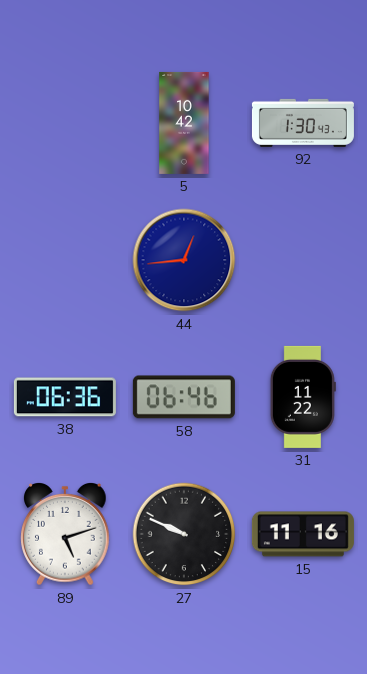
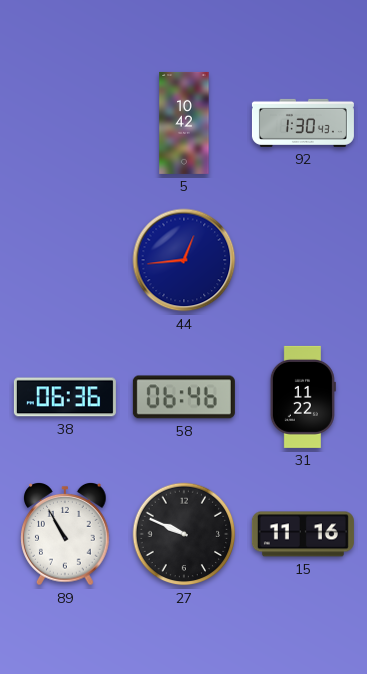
89: 5:12 -> 10:55 (65, 535)
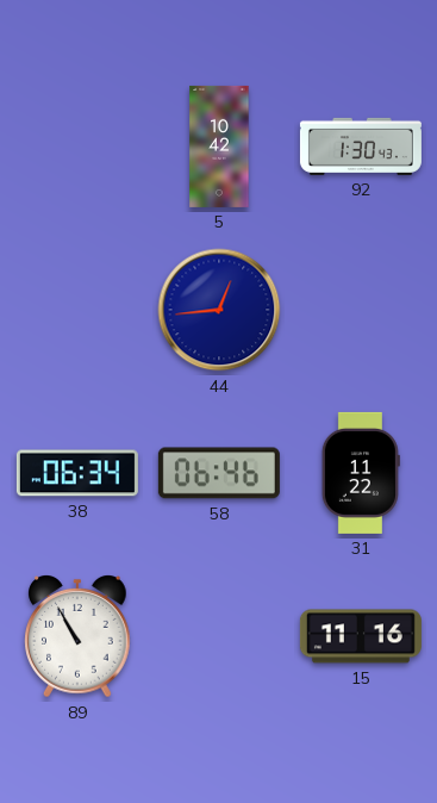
38: 06:36 -> 06:34 (77, 473)
27: 9:49 -> none (184, 534)
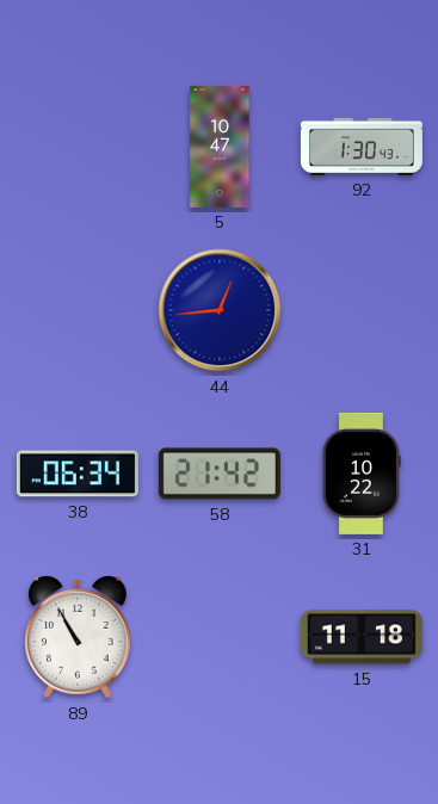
5: 10:42 -> 10:47 (220, 147)
58: 06:46 -> 21:42 (220, 474)
31: 11:22 -> 10:22 (362, 474)
15: 11:16 -> 11:18 (362, 637)
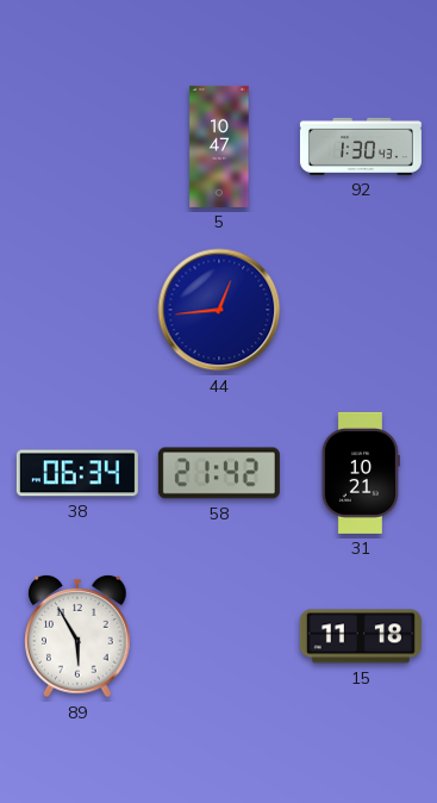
31: 10:22 -> 10:21 (361, 473)
89: 10:55 -> 5:55 (77, 637)
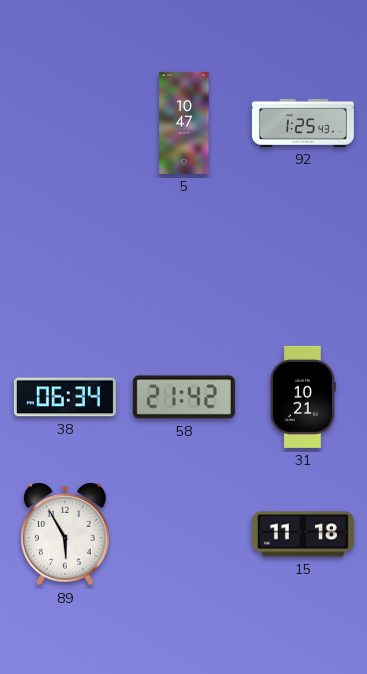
92: 1:30 -> 1:25 (303, 123)
44: 12:44 -> none (219, 310)
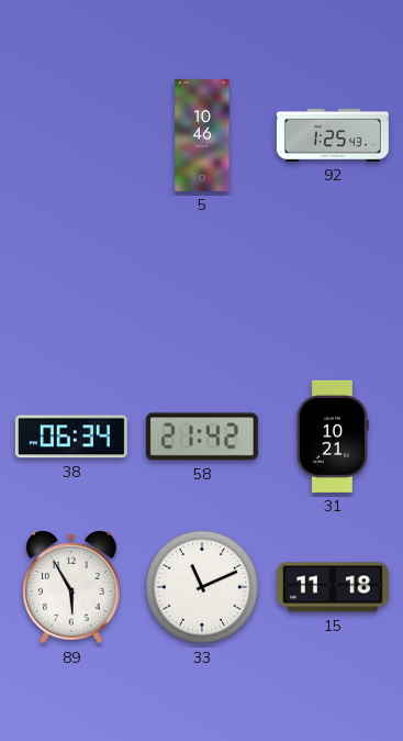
5: 10:47 -> 10:46 (202, 135)
33: none -> 11:11 (202, 587)
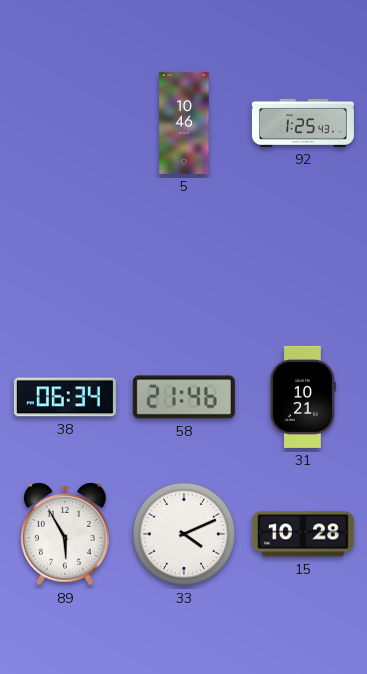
58: 21:42 -> 21:46 (184, 397)
33: 11:11 -> 4:11 (184, 534)
15: 11:18 -> 10:28 (303, 534)
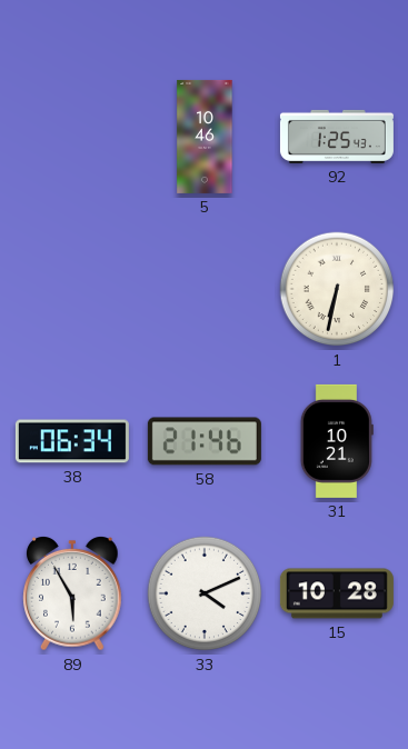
1: none -> 6:32 (337, 289)
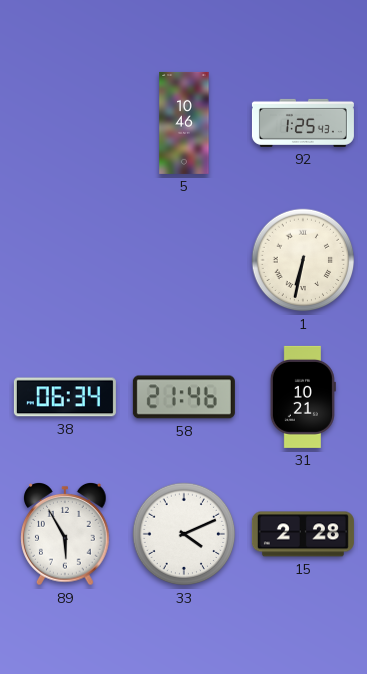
15: 10:28 -> 2:28 (303, 534)
